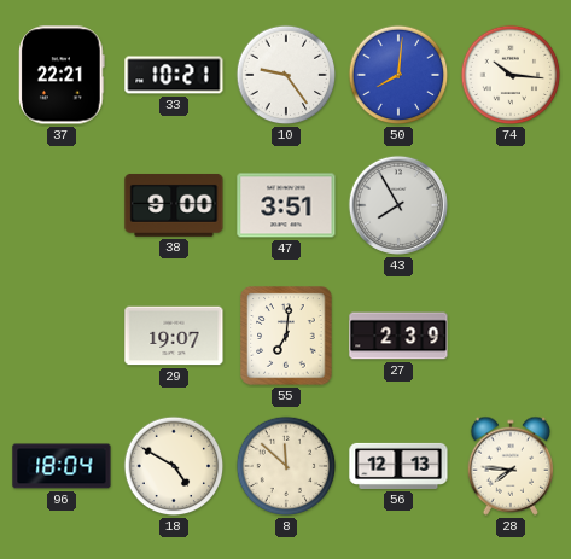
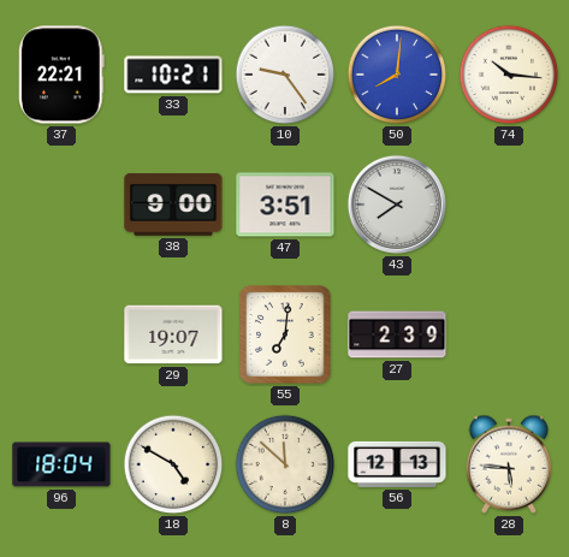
43: 7:55 -> 7:50 (397, 205)
28: 7:46 -> 5:46 (509, 464)
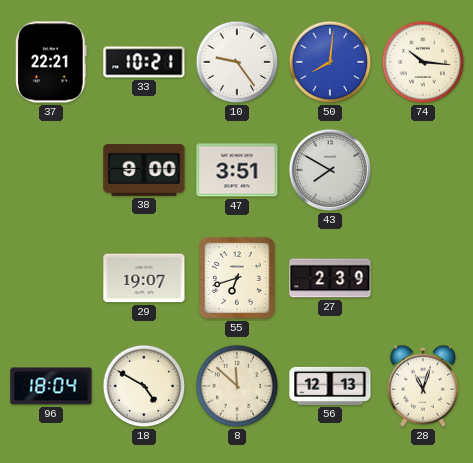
55: 7:01 -> 6:42 (237, 278)
28: 5:46 -> 11:03 (423, 386)
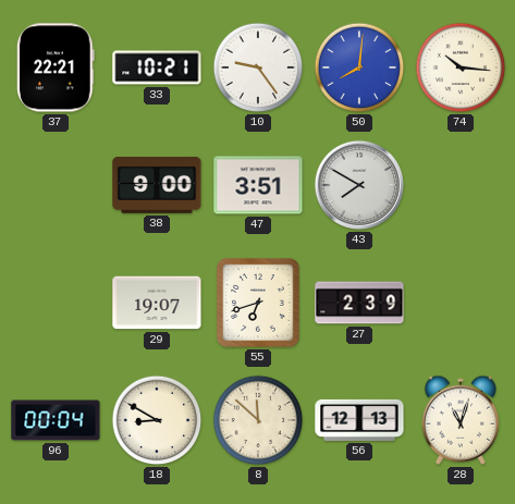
96: 18:04 -> 00:04 (56, 420)
18: 4:50 -> 8:50 (157, 420)
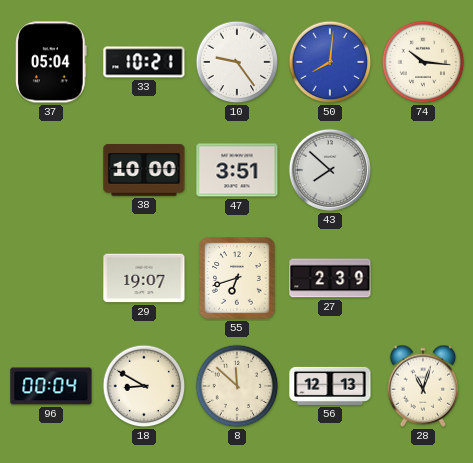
37: 22:21 -> 05:04 (52, 62)
38: 9:00 -> 10:00 (144, 170)
43: 7:50 -> 7:52 (330, 170)
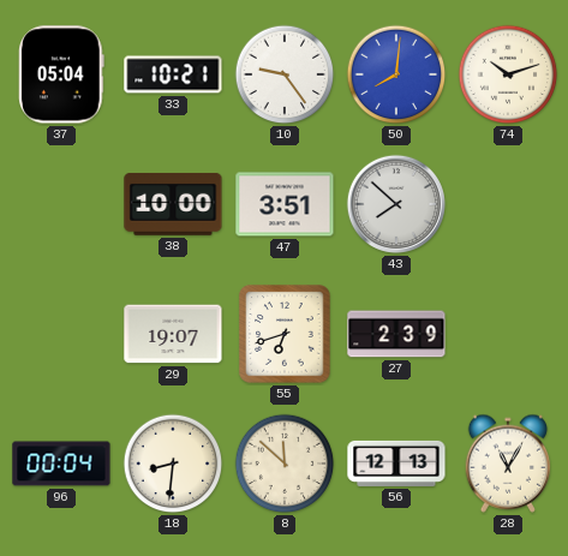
74: 10:16 -> 10:12 (508, 74)
18: 8:50 -> 8:31 (173, 464)
28: 11:03 -> 11:05 (508, 464)
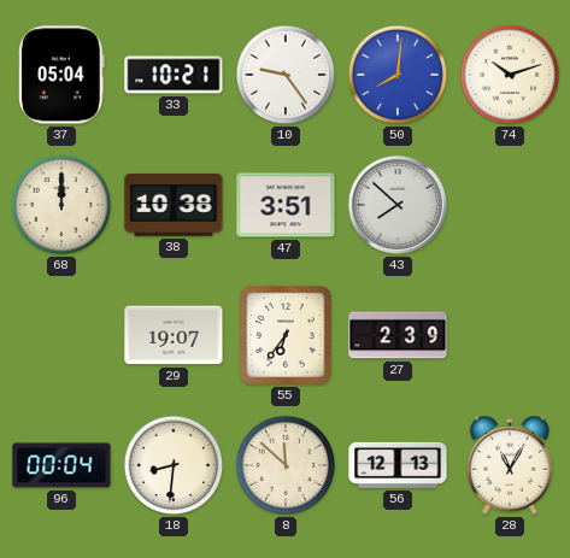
68: none -> 12:00 (61, 205)
38: 10:00 -> 10:38 (174, 205)
55: 6:42 -> 6:36 (286, 335)
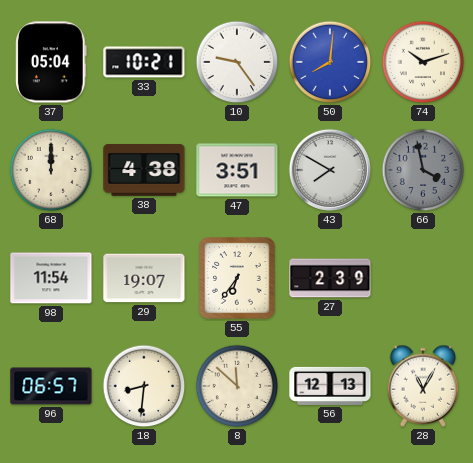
38: 10:38 -> 4:38 (144, 170)
43: 7:52 -> 7:50 (330, 170)
66: none -> 3:58 (423, 170)
98: none -> 11:54 (51, 278)
96: 00:04 -> 06:57 (51, 386)
